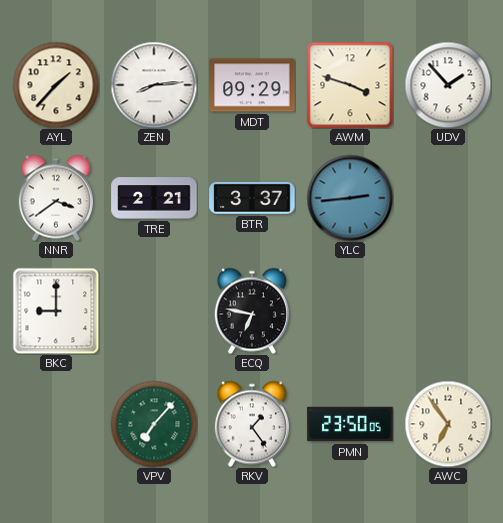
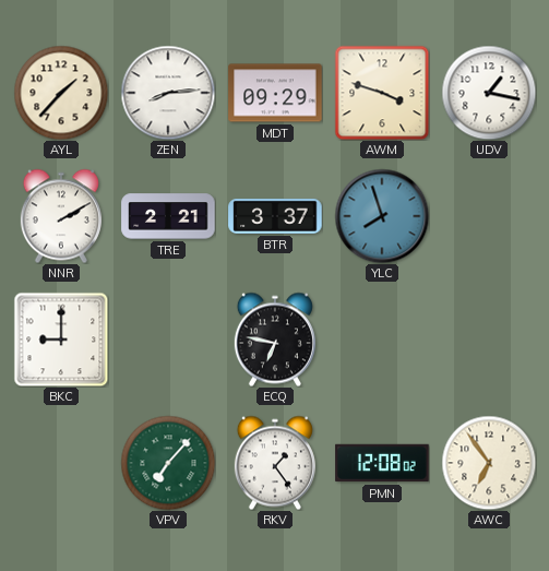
UDV: 1:53 -> 1:17 (489, 93)
NNR: 3:39 -> 2:10 (61, 216)
YLC: 2:44 -> 7:57 (382, 216)
PMN: 23:50 -> 12:08 (382, 463)
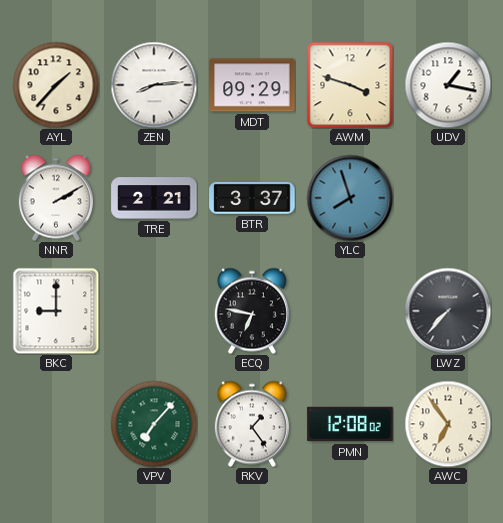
LWZ: none -> 7:37 (448, 311)
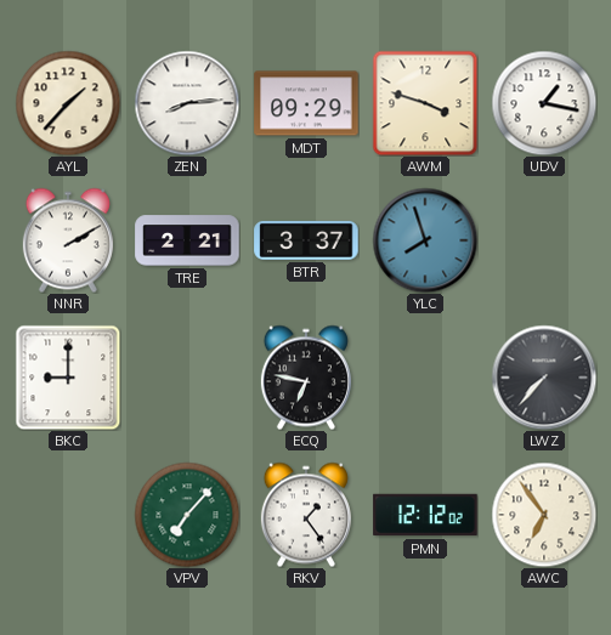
PMN: 12:08 -> 12:12 (425, 515)
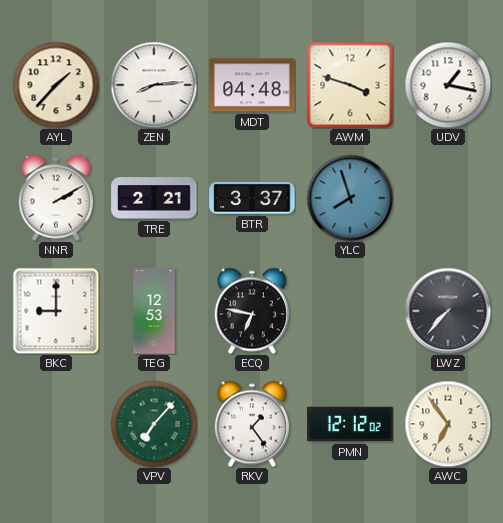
MDT: 09:29 -> 04:48 (252, 85)
TEG: none -> 12:53 (154, 311)
